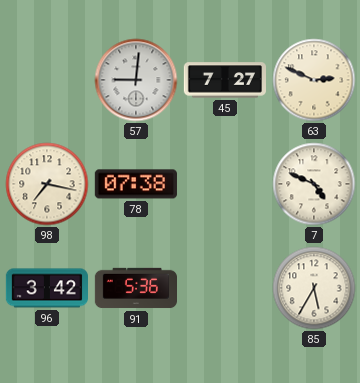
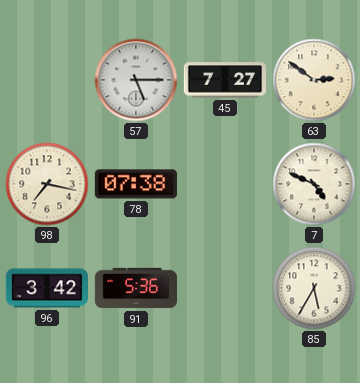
57: 9:01 -> 5:15 (136, 80)
63: 2:49 -> 2:51 (314, 80)
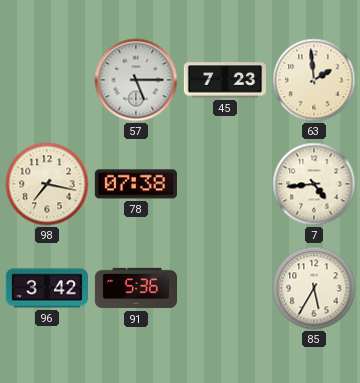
45: 7:27 -> 7:23 (224, 80)
63: 2:51 -> 1:59 (314, 80)
7: 4:49 -> 4:44 (314, 184)
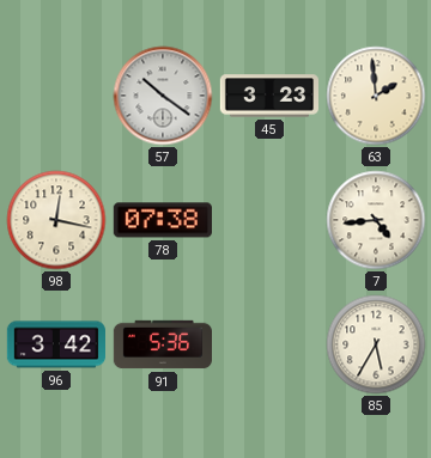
57: 5:15 -> 10:21 (163, 96)
45: 7:23 -> 3:23 (268, 96)
98: 7:17 -> 12:17 (56, 220)
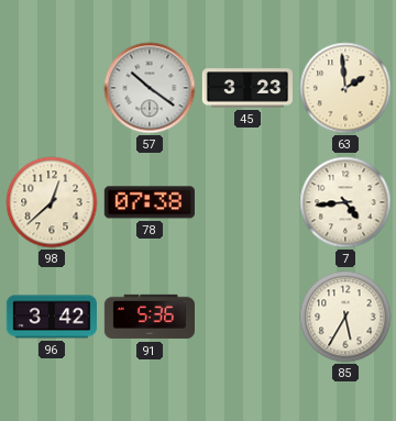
98: 12:17 -> 12:38 (52, 202)
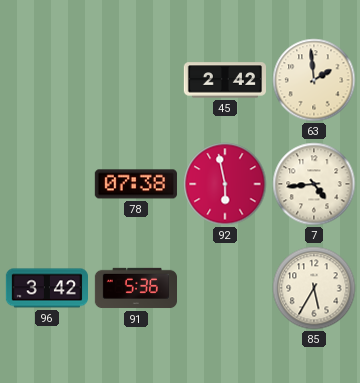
57: 10:21 -> none (150, 88)
45: 3:23 -> 2:42 (224, 80)
98: 12:38 -> none (52, 202)
92: none -> 5:58 (225, 184)
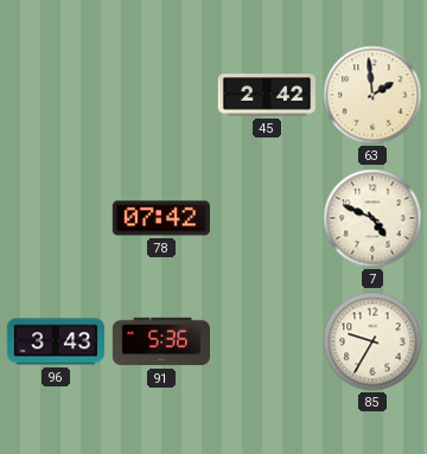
78: 07:38 -> 07:42 (161, 218)
92: 5:58 -> none (225, 184)
7: 4:44 -> 4:49 (372, 218)
96: 3:42 -> 3:43 (55, 341)
85: 5:35 -> 9:35 (372, 341)
